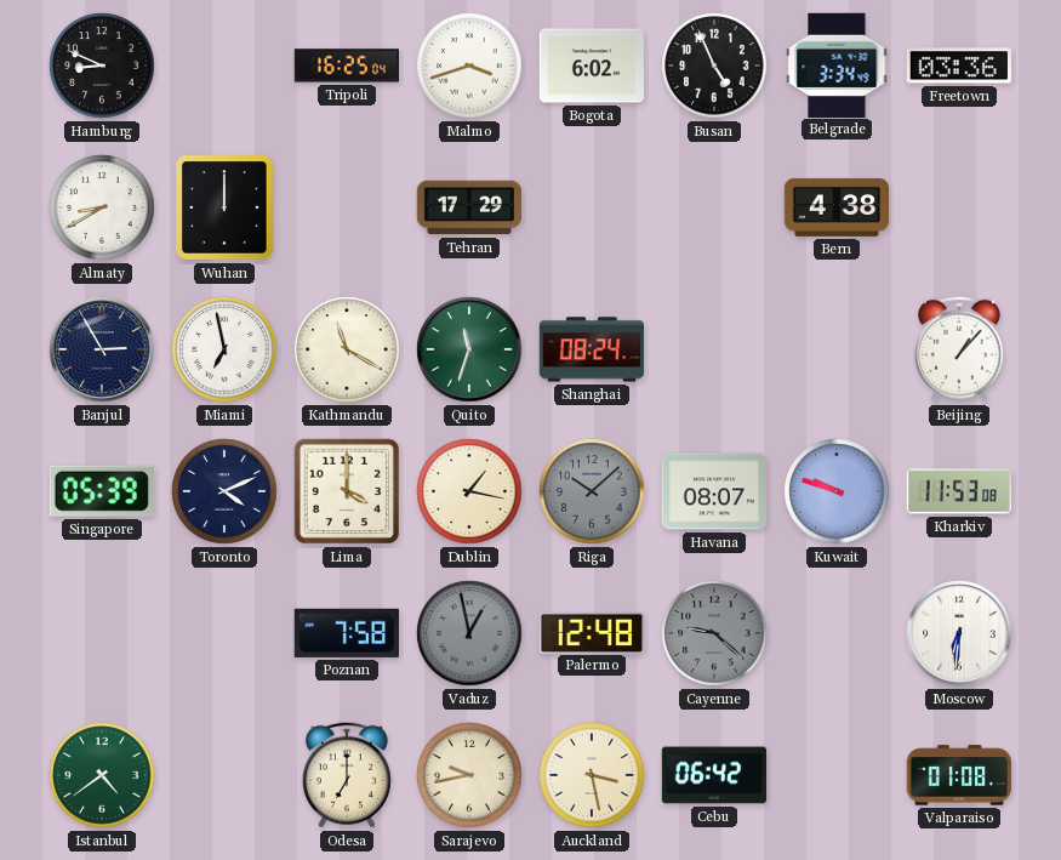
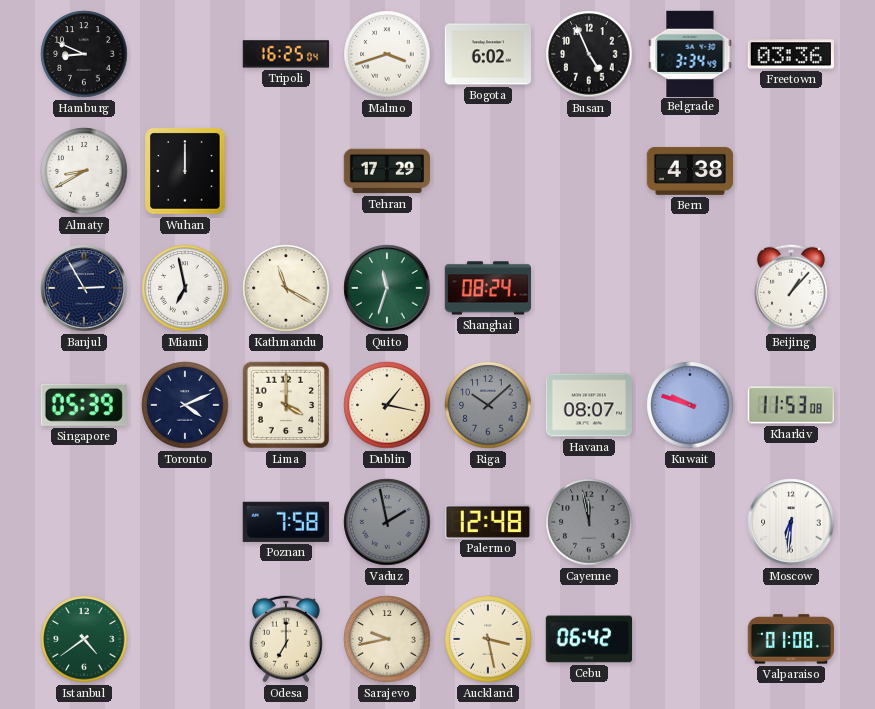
Vaduz: 12:58 -> 1:58 (387, 522)
Cayenne: 9:22 -> 11:58 (589, 522)
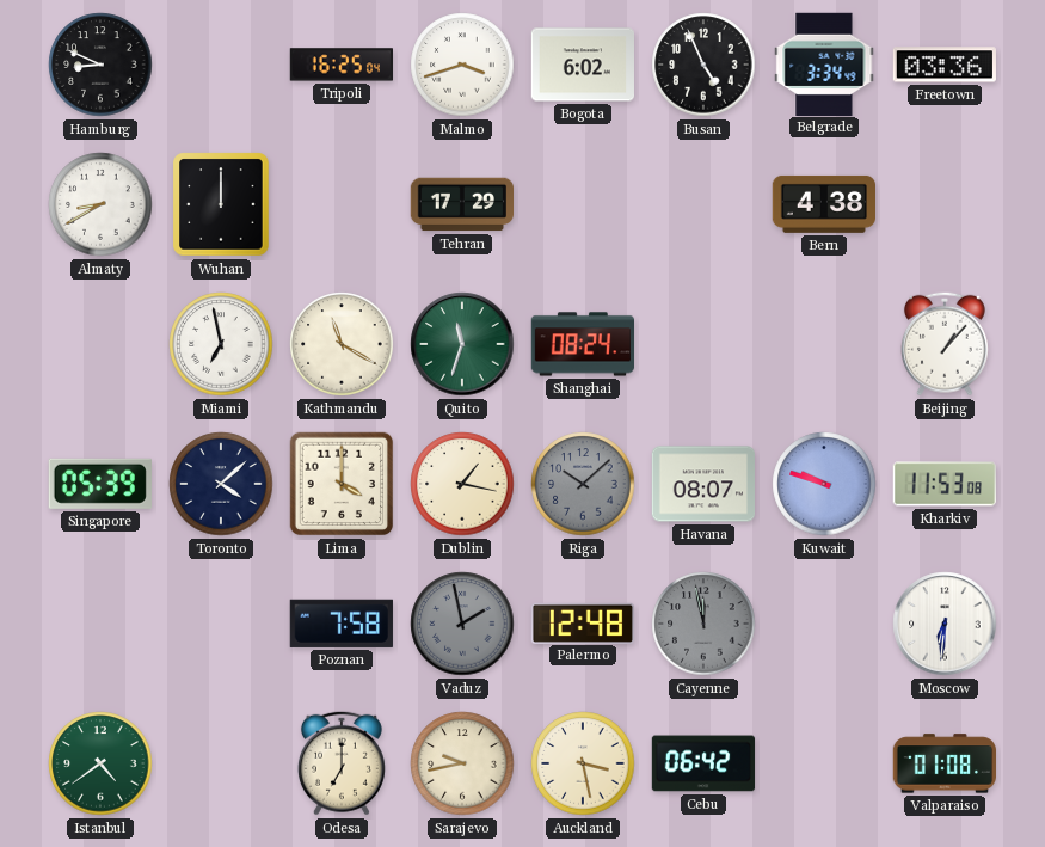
Banjul: 2:55 -> none (84, 288)
Toronto: 4:11 -> 4:08 (221, 484)
